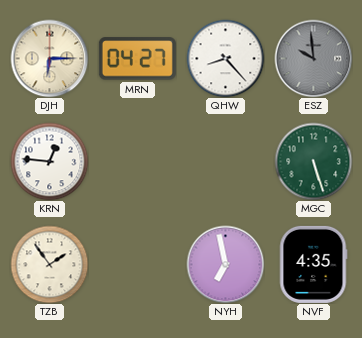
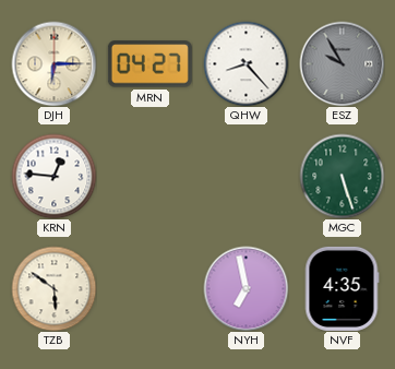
ESZ: 9:59 -> 9:55 (342, 63)
TZB: 1:54 -> 5:51 (53, 288)
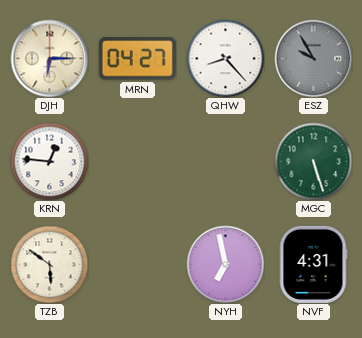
NVF: 4:35 -> 4:31 (313, 264)
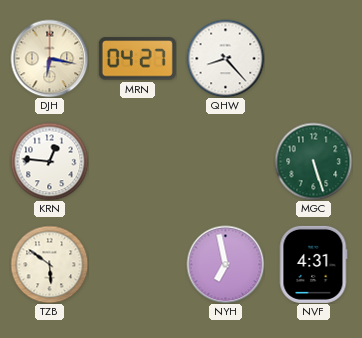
DJH: 6:15 -> 6:17 (49, 58)
ESZ: 9:55 -> none (313, 58)
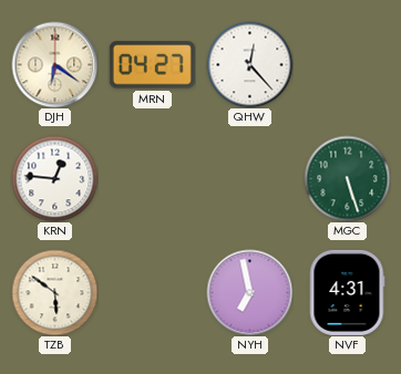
DJH: 6:17 -> 6:21 (54, 64)
QHW: 8:23 -> 12:23 (249, 64)
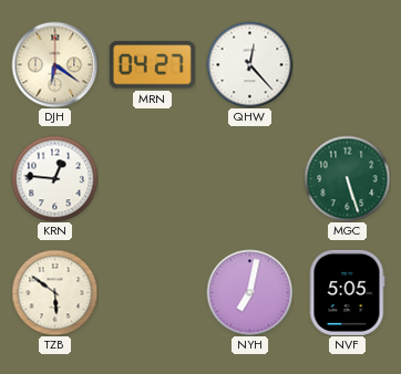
NYH: 6:58 -> 7:02 (249, 292)
NVF: 4:31 -> 5:05 (347, 292)
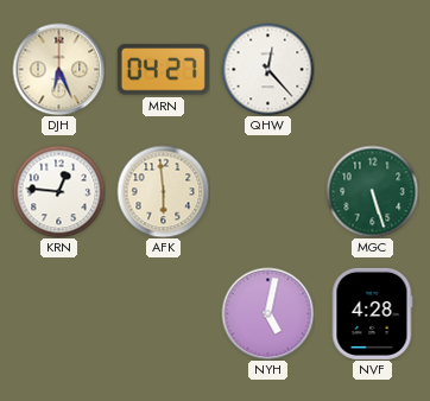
DJH: 6:21 -> 6:26 (58, 69)
AFK: none -> 5:59 (163, 191)
TZB: 5:51 -> none (54, 292)
NYH: 7:02 -> 5:02 (267, 313)
NVF: 5:05 -> 4:28 (372, 313)
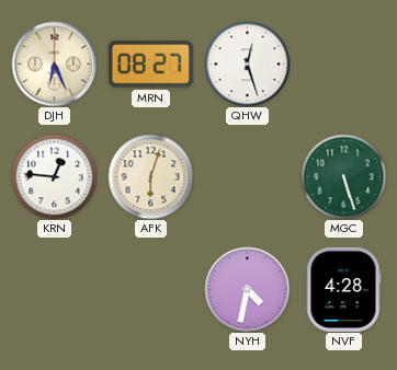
MRN: 04:27 -> 08:27 (150, 65)
QHW: 12:23 -> 12:27 (247, 63)
AFK: 5:59 -> 6:03 (150, 176)
NYH: 5:02 -> 4:32 (247, 289)
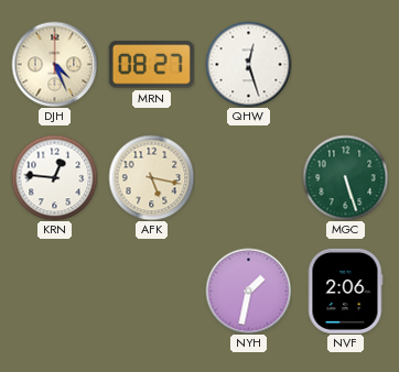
DJH: 6:26 -> 4:26 (54, 64)
AFK: 6:03 -> 5:17 (151, 177)
NYH: 4:32 -> 1:32 (248, 291)
NVF: 4:28 -> 2:06 (345, 291)
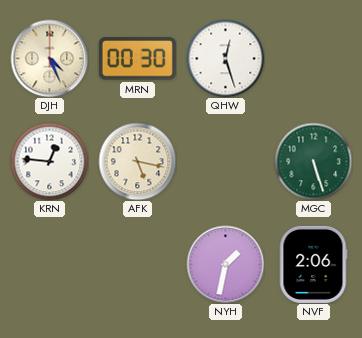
MRN: 08:27 -> 00:30 (137, 59)
